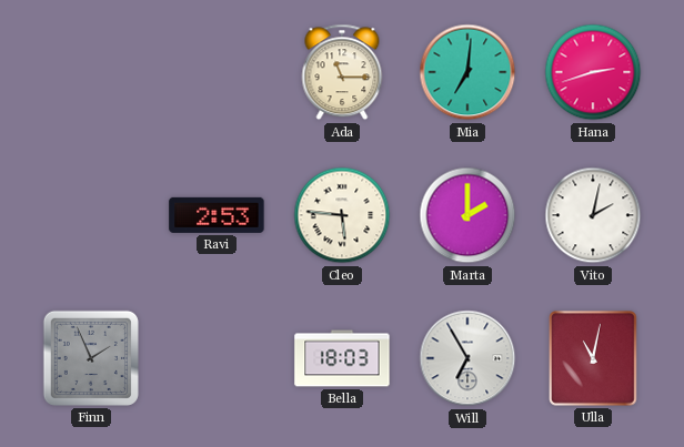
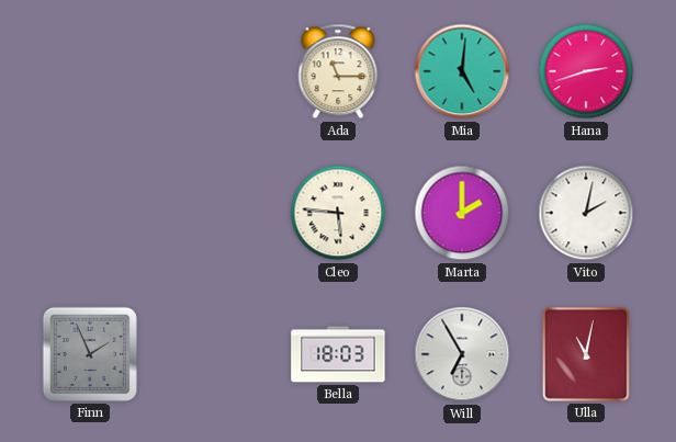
Mia: 7:01 -> 5:01 (462, 71)
Ravi: 2:53 -> none (217, 215)
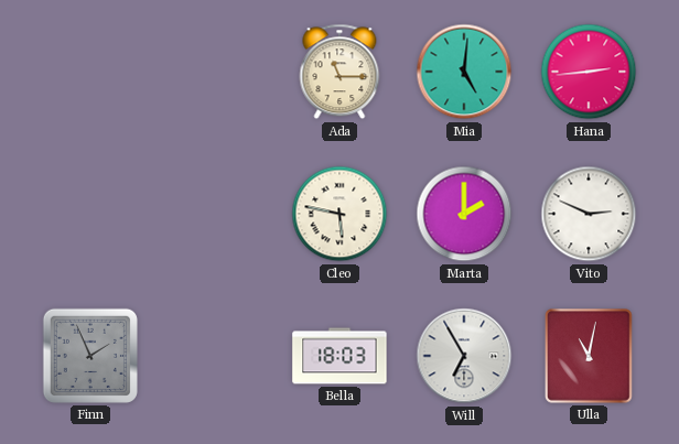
Hana: 2:42 -> 2:44 (589, 72)
Cleo: 5:46 -> 5:47 (339, 214)
Vito: 2:02 -> 2:49 (589, 214)
